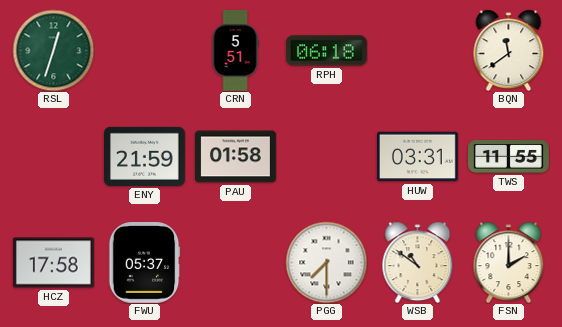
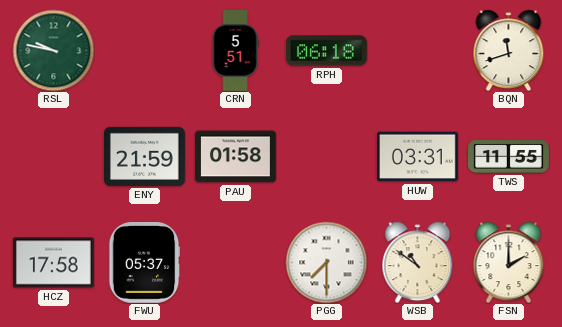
RSL: 12:33 -> 9:47 (53, 50)
BQN: 11:39 -> 11:42 (509, 50)
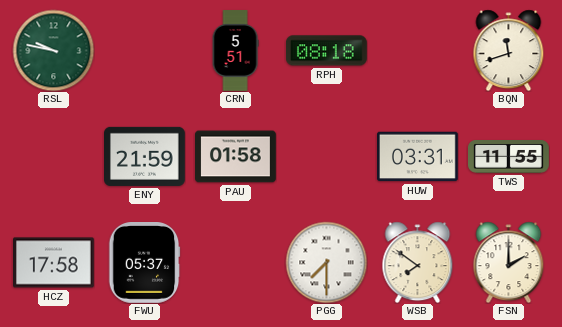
RPH: 06:18 -> 08:18 (327, 51)
WSB: 10:51 -> 7:51 (418, 262)
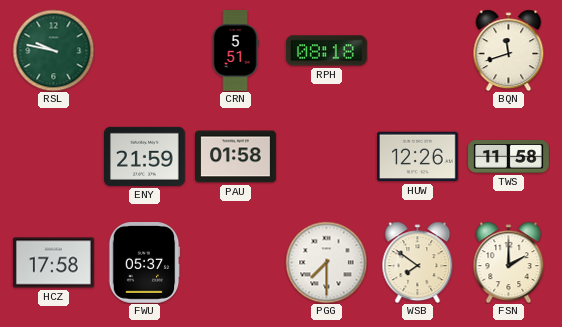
HUW: 03:31 -> 12:26 (418, 157)
TWS: 11:55 -> 11:58 (509, 157)
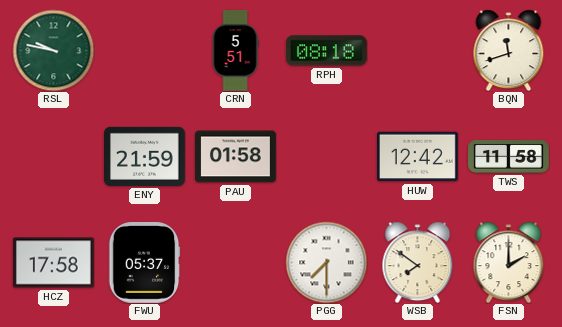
HUW: 12:26 -> 12:42 (418, 157)
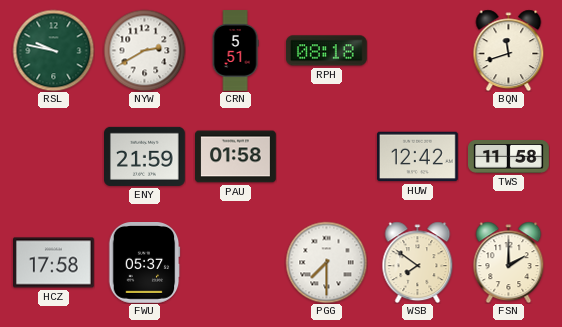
NYW: none -> 2:40 (144, 50)
